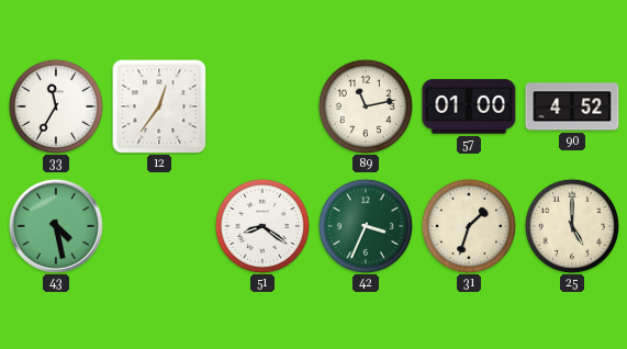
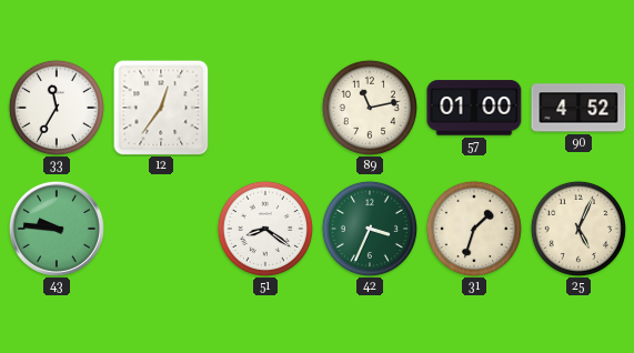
43: 4:28 -> 9:46 (57, 229)
25: 5:00 -> 5:04 (578, 229)
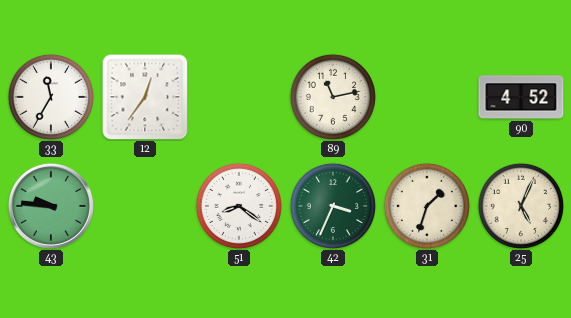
57: 01:00 -> none (474, 108)
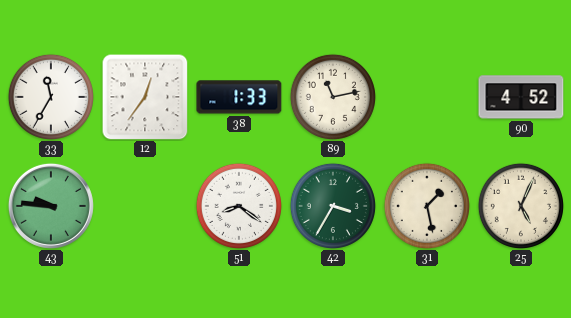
38: none -> 1:33 (239, 97)
42: 3:34 -> 3:35 (333, 206)
31: 1:33 -> 1:28 (427, 206)
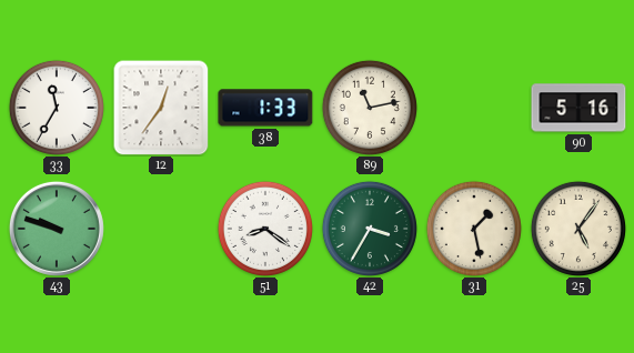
90: 4:52 -> 5:16 (578, 108)
43: 9:46 -> 9:48 (57, 229)
25: 5:04 -> 5:06 (578, 229)
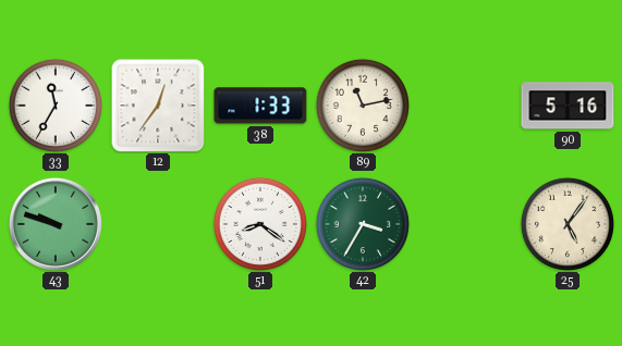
31: 1:28 -> none (474, 229)
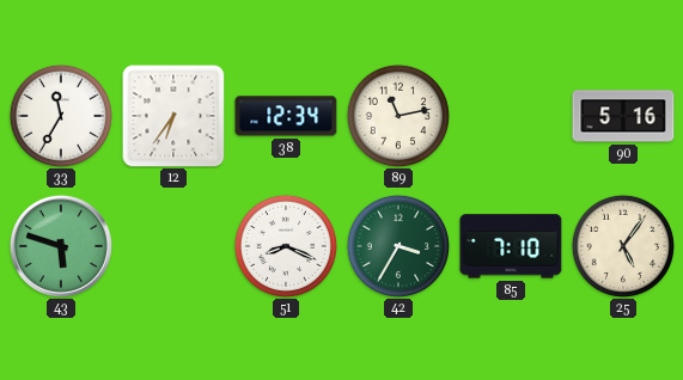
12: 12:36 -> 6:36 (173, 116)
38: 1:33 -> 12:34 (286, 116)
43: 9:48 -> 5:48 (61, 246)
51: 8:21 -> 8:19 (286, 246)
85: none -> 7:10 (511, 246)
